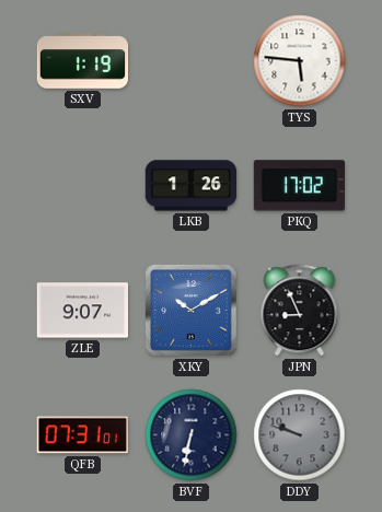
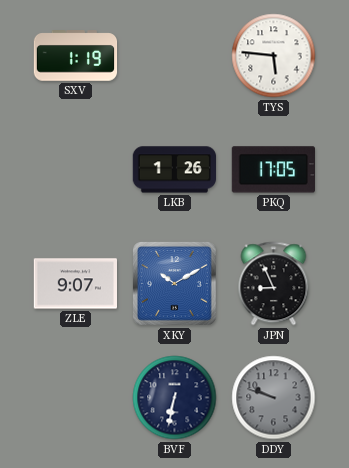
PKQ: 17:02 -> 17:05 (273, 170)
QFB: 07:31 -> none (82, 435)
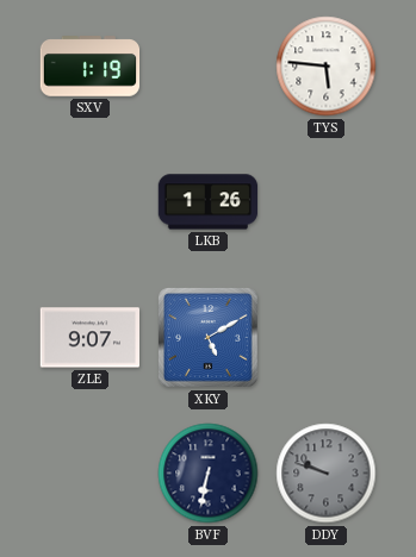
PKQ: 17:05 -> none (273, 170)
XKY: 10:10 -> 5:10 (209, 338)
JPN: 8:56 -> none (274, 284)
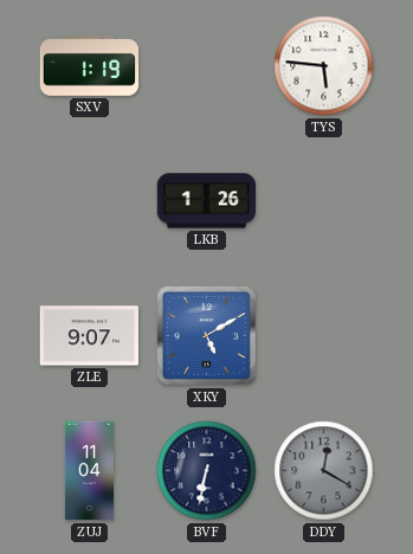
ZUJ: none -> 11:04 (89, 471)
DDY: 9:48 -> 12:20 (324, 471)
